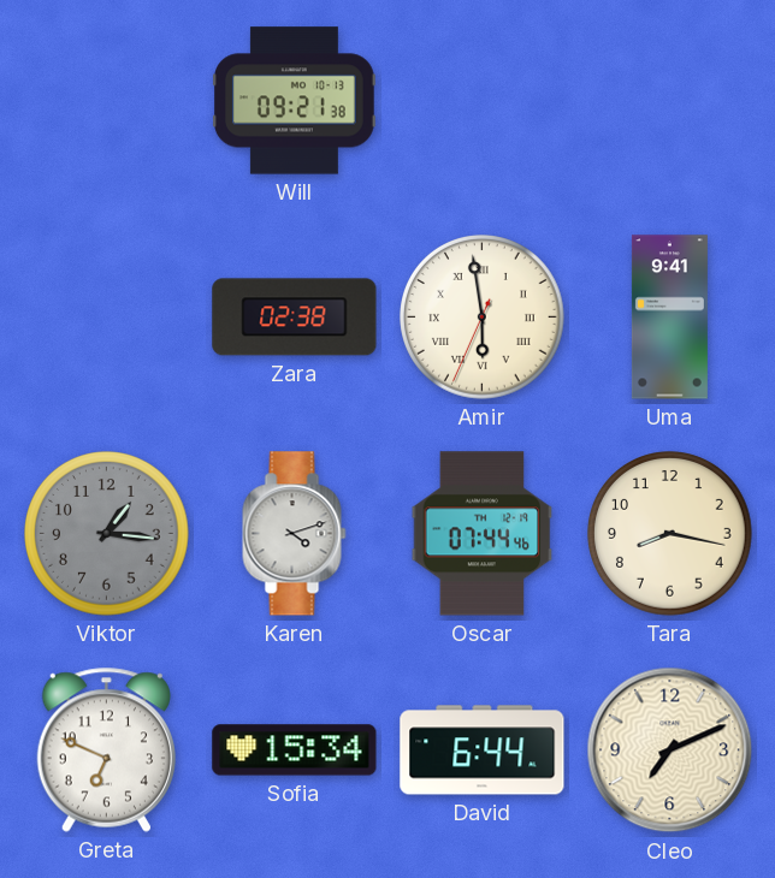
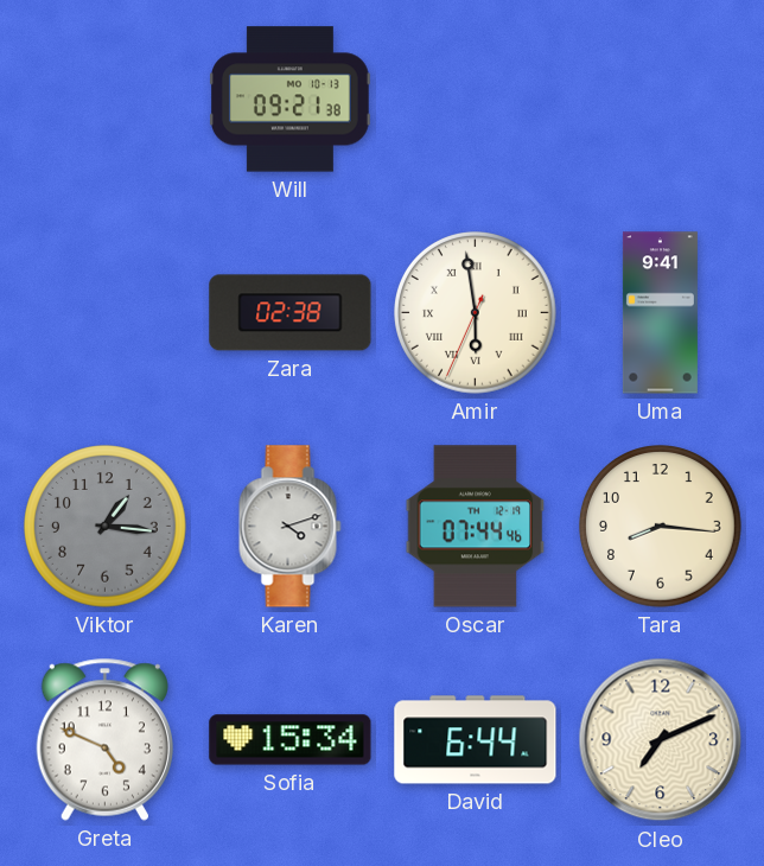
Tara: 8:17 -> 8:16 (661, 527)
Greta: 6:49 -> 4:49 (104, 739)
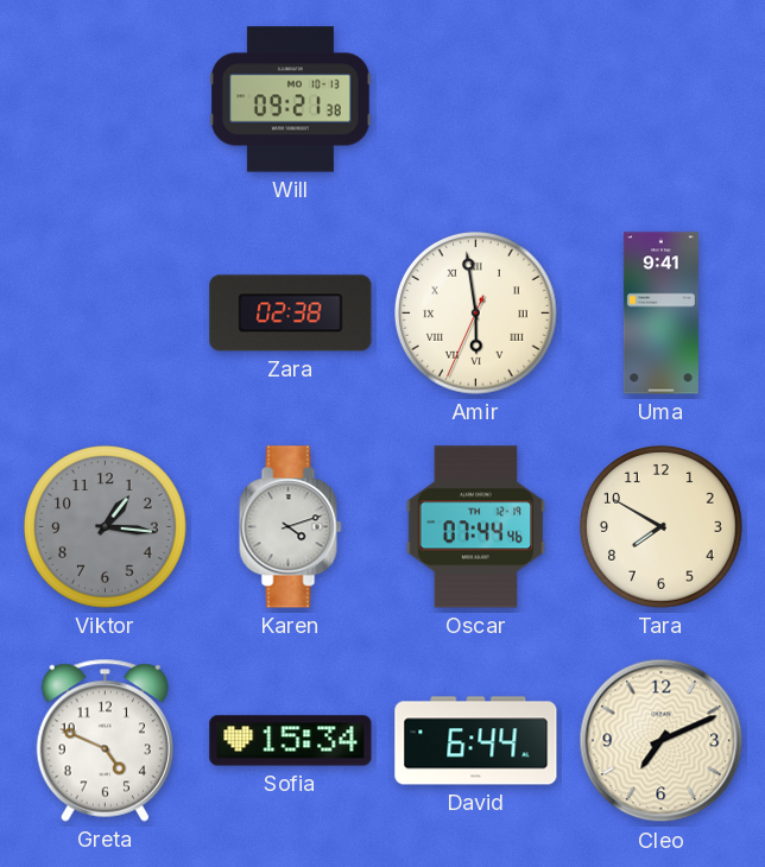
Tara: 8:16 -> 7:50 (662, 527)
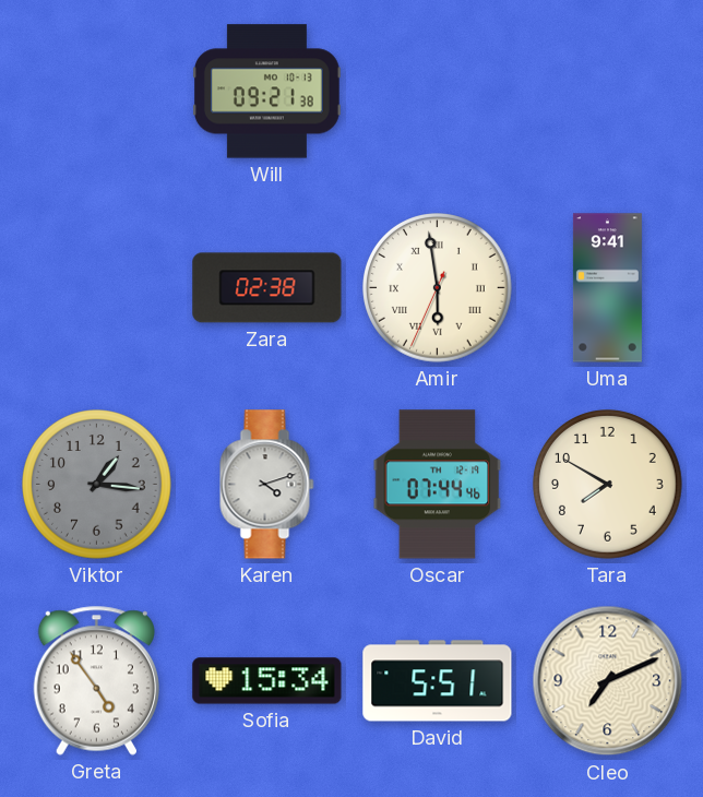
Greta: 4:49 -> 4:54 (96, 680)
David: 6:44 -> 5:51 (438, 681)
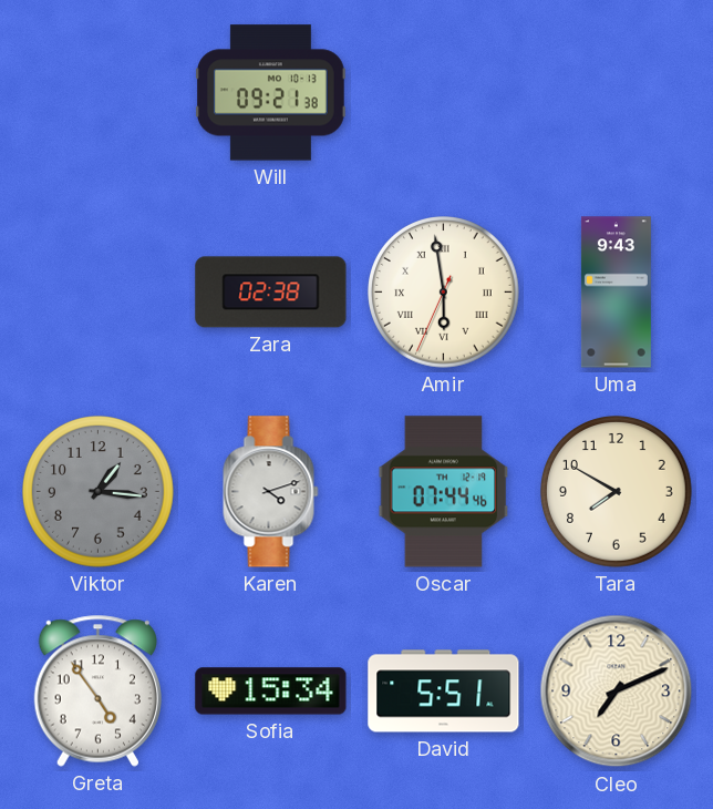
Uma: 9:41 -> 9:43 (616, 293)
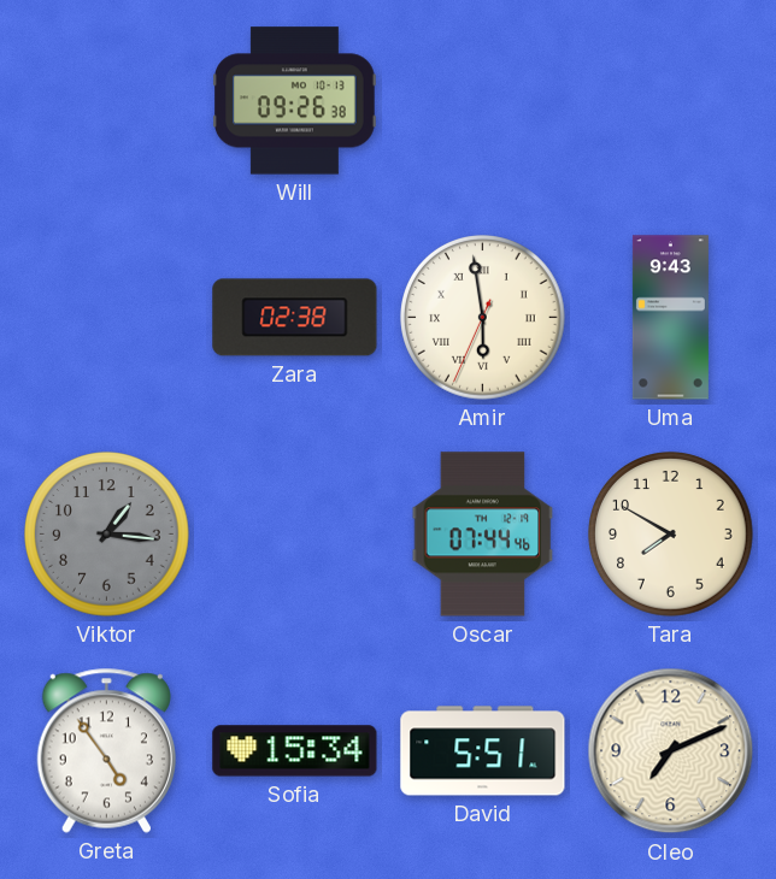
Will: 09:21 -> 09:26 (295, 101)
Karen: 4:12 -> none (271, 492)
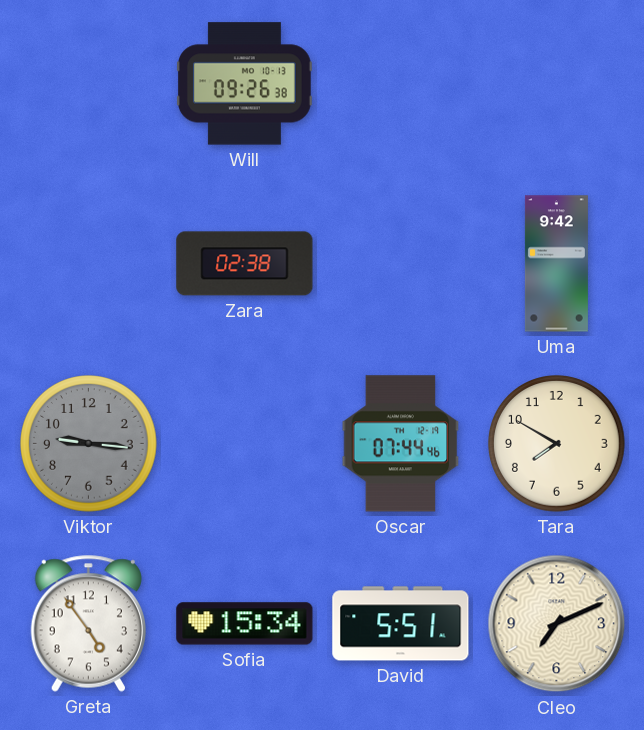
Amir: 5:58 -> none (483, 318)
Uma: 9:43 -> 9:42 (556, 264)
Viktor: 1:16 -> 9:16 (89, 444)
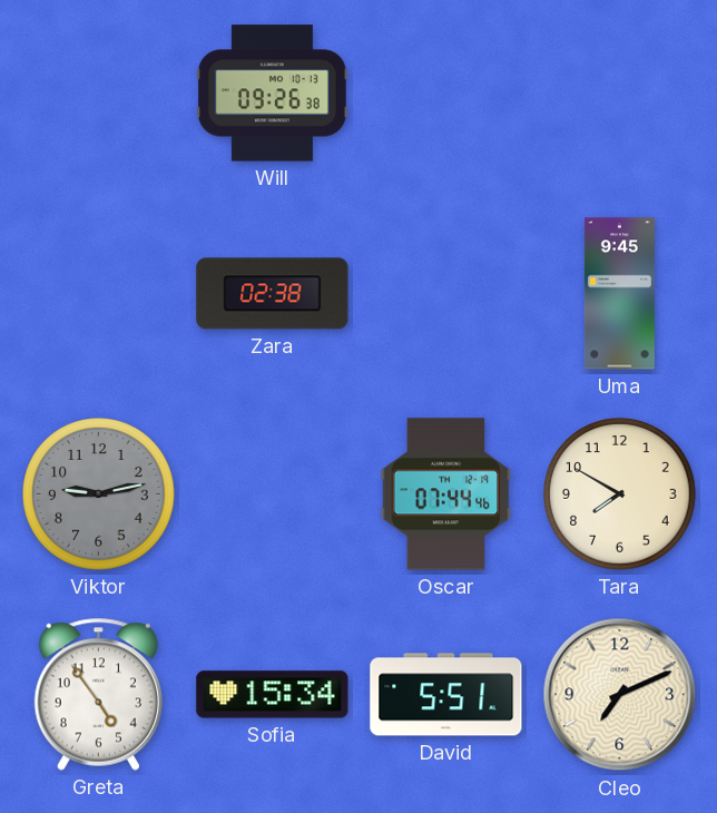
Uma: 9:42 -> 9:45 (619, 294)
Viktor: 9:16 -> 9:13 (99, 494)
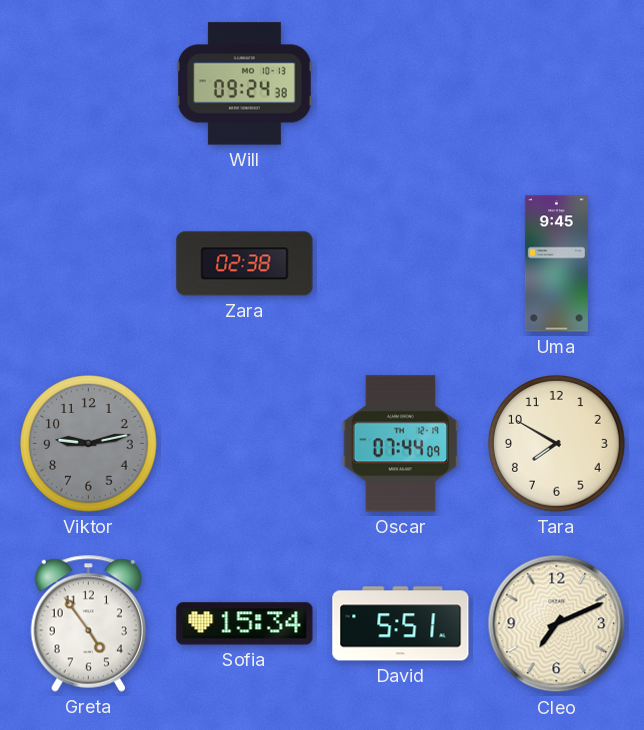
Will: 09:26 -> 09:24 (245, 84)
Oscar: 07:44:46 -> 07:44:09 (401, 444)
